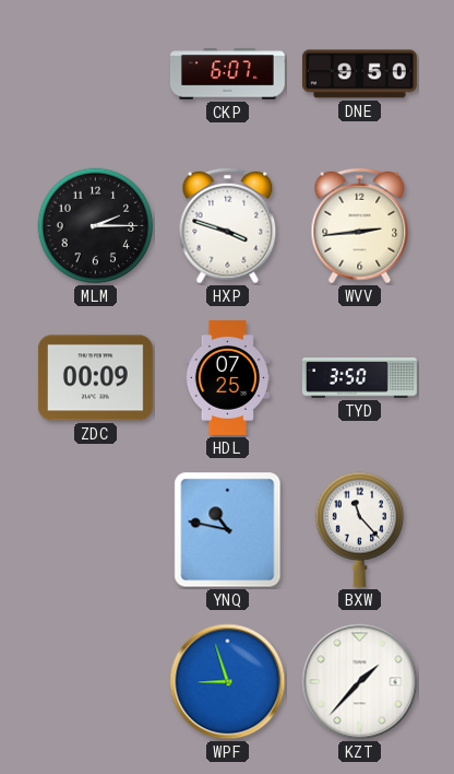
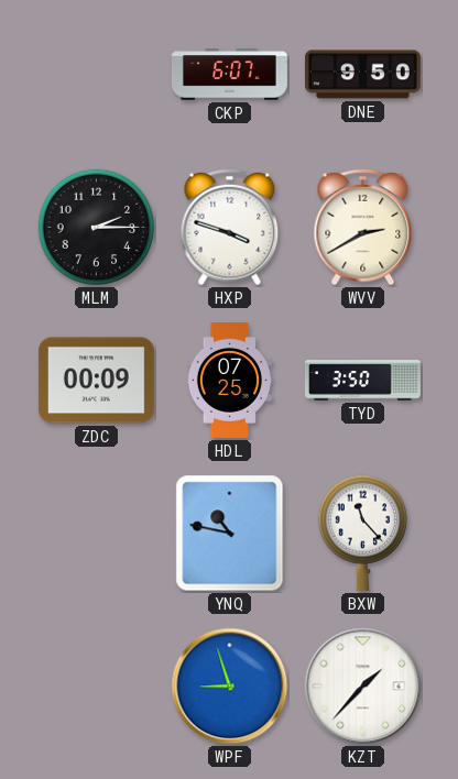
WVV: 2:44 -> 2:40 (363, 228)
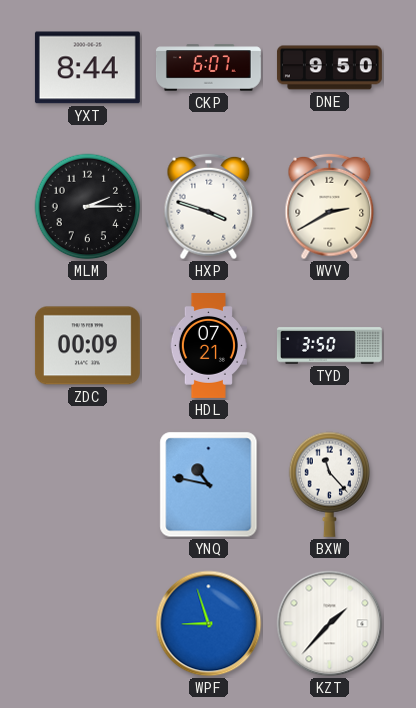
YXT: none -> 8:44 (87, 68)
HDL: 07:25 -> 07:21 (208, 346)
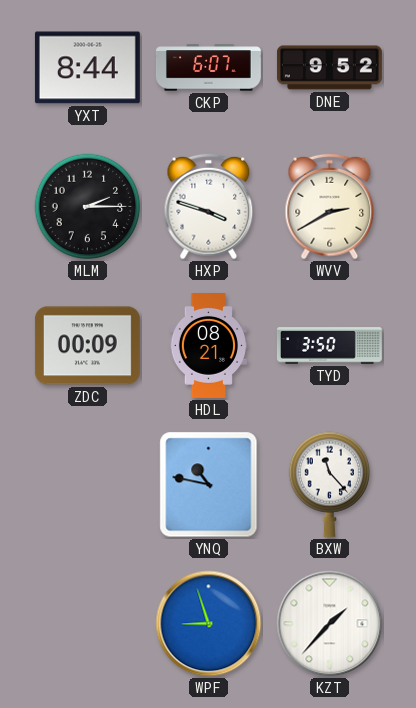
DNE: 9:50 -> 9:52 (329, 68)
HDL: 07:21 -> 08:21 (208, 346)
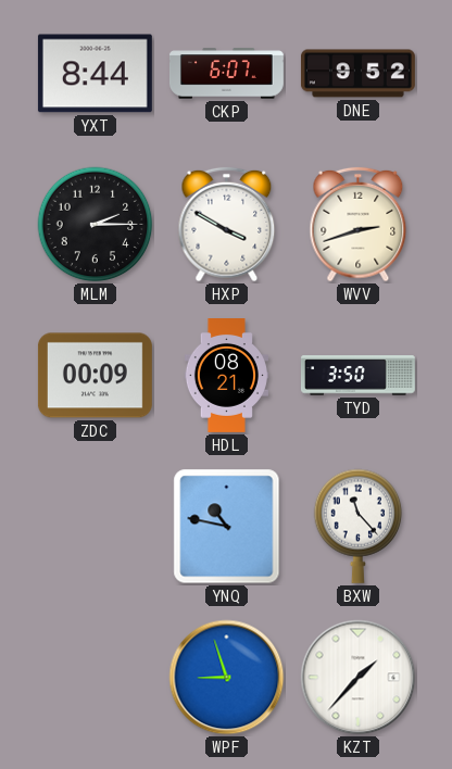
HXP: 3:48 -> 3:50 (227, 225)
WVV: 2:40 -> 2:42 (359, 225)
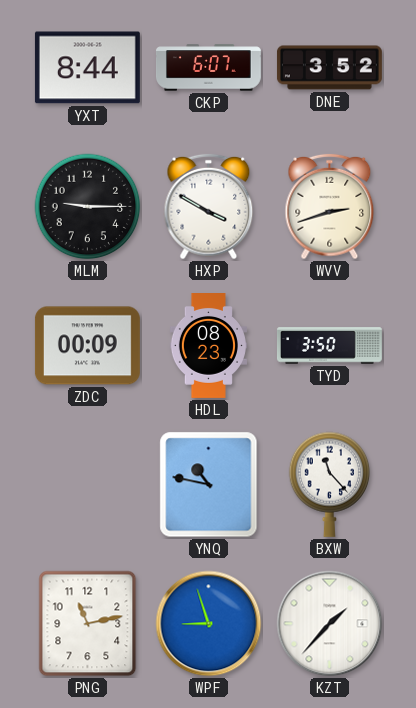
DNE: 9:52 -> 3:52 (329, 68)
MLM: 2:15 -> 9:15 (88, 207)
HDL: 08:21 -> 08:23 (208, 346)
PNG: none -> 11:13 (88, 624)
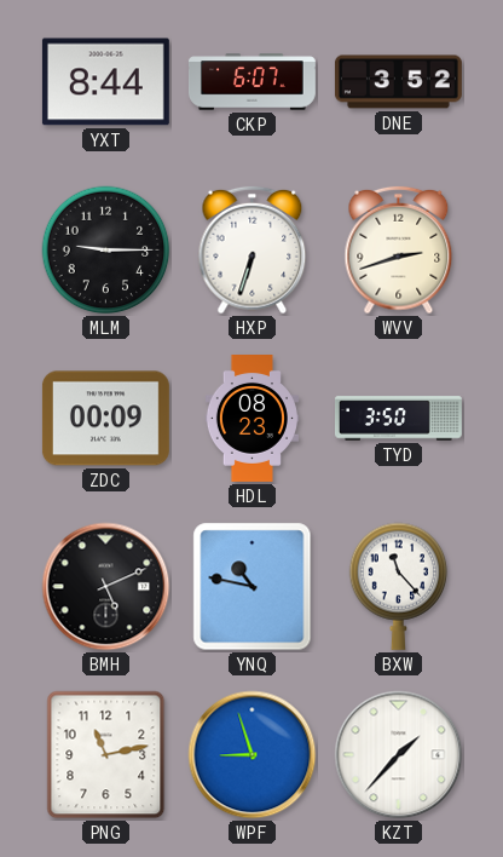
HXP: 3:50 -> 6:33 (253, 251)
BMH: none -> 5:11 (106, 587)
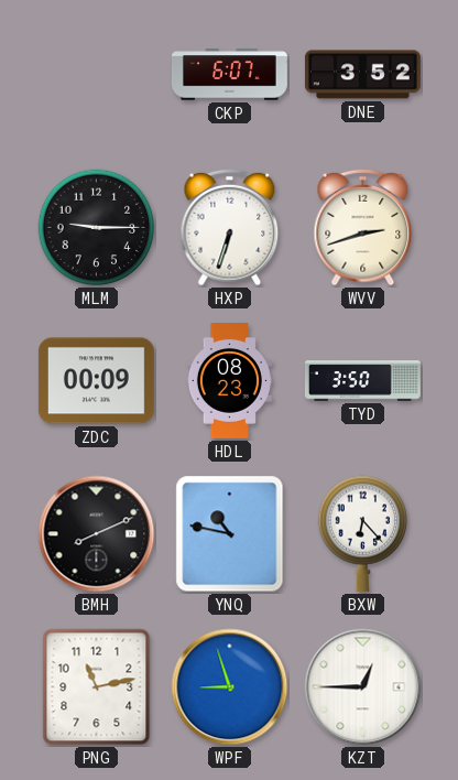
YXT: 8:44 -> none (105, 82)
BMH: 5:11 -> 8:11 (97, 534)
BXW: 11:23 -> 6:23 (363, 533)
KZT: 1:37 -> 12:45 (363, 687)
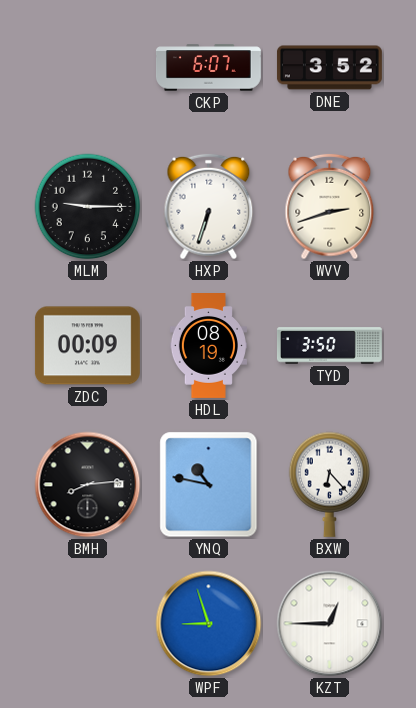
HDL: 08:23 -> 08:19 (208, 346)
BMH: 8:11 -> 8:14 (88, 485)
PNG: 11:13 -> none (97, 687)
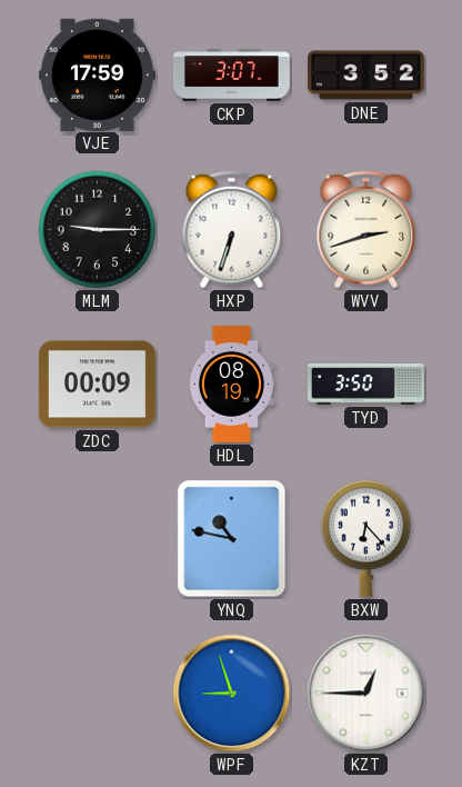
VJE: none -> 17:59 (97, 74)
CKP: 6:07 -> 3:07 (231, 76)
BMH: 8:14 -> none (88, 485)
